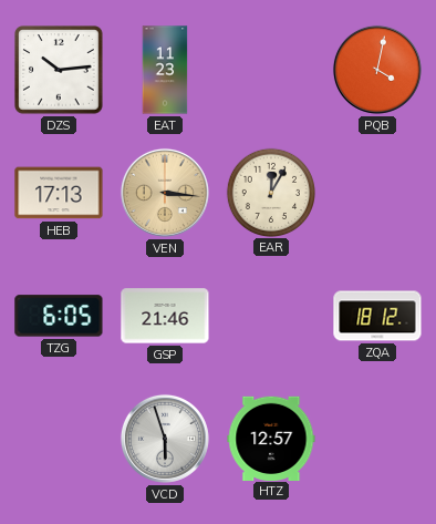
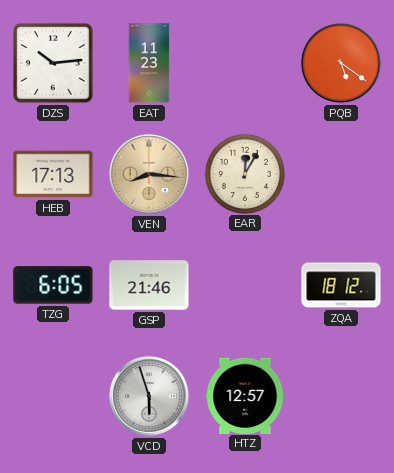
PQB: 4:02 -> 5:21 (341, 63)
VEN: 3:16 -> 8:16 (149, 174)
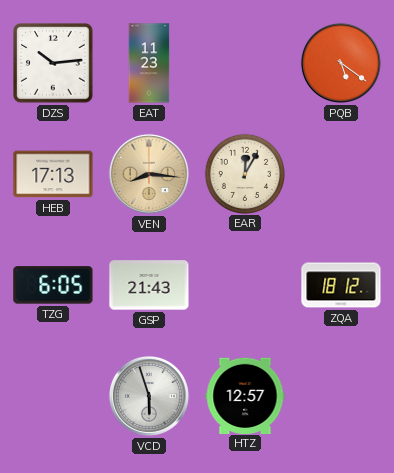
GSP: 21:46 -> 21:43 (149, 285)
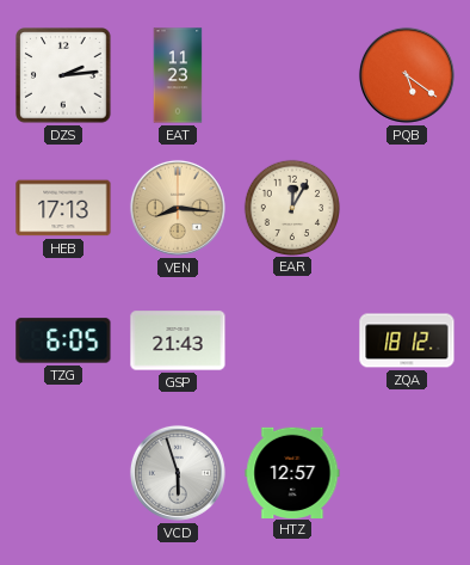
DZS: 10:14 -> 2:14 (63, 75)
